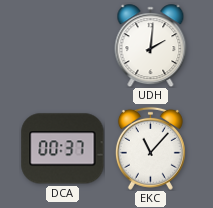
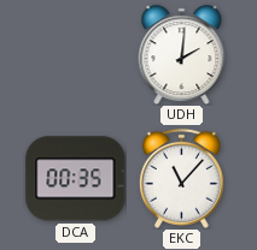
DCA: 00:37 -> 00:35 (76, 179)
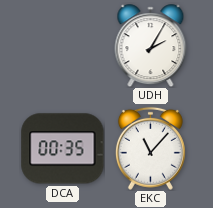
UDH: 2:01 -> 2:05 (151, 46)
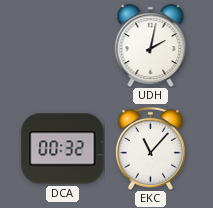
UDH: 2:05 -> 2:02 (151, 46)
DCA: 00:35 -> 00:32 (63, 149)
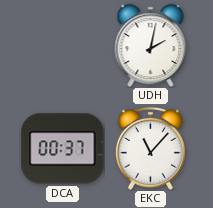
DCA: 00:32 -> 00:37 (63, 149)
